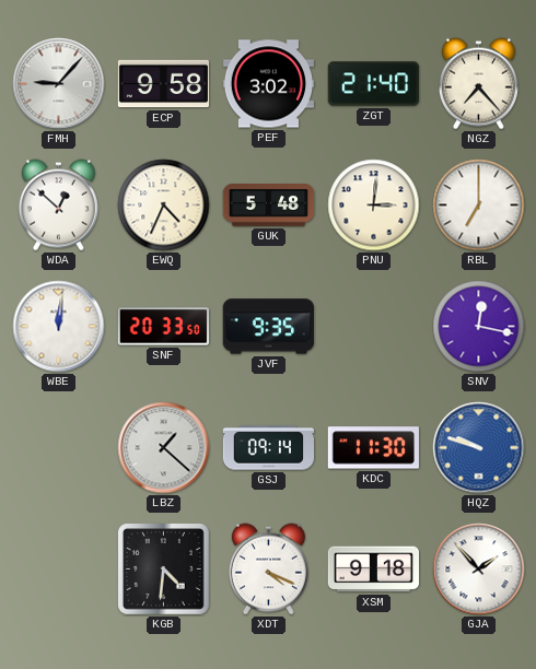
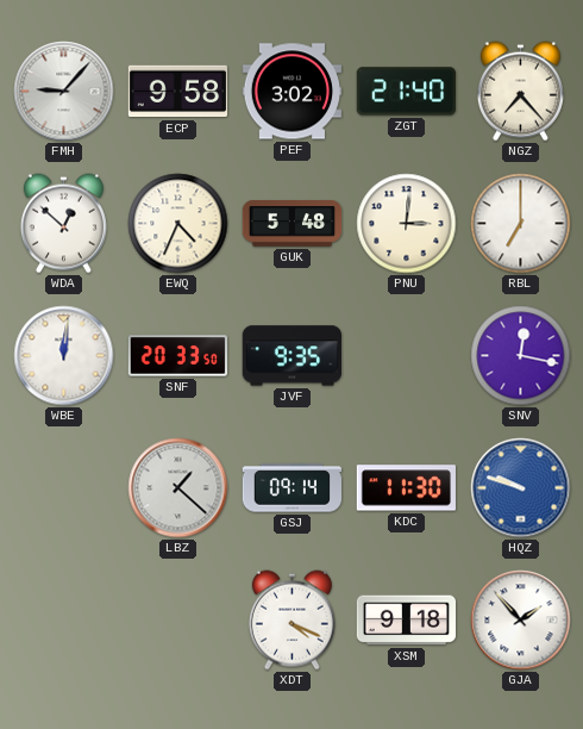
KGB: 4:31 -> none (164, 570)
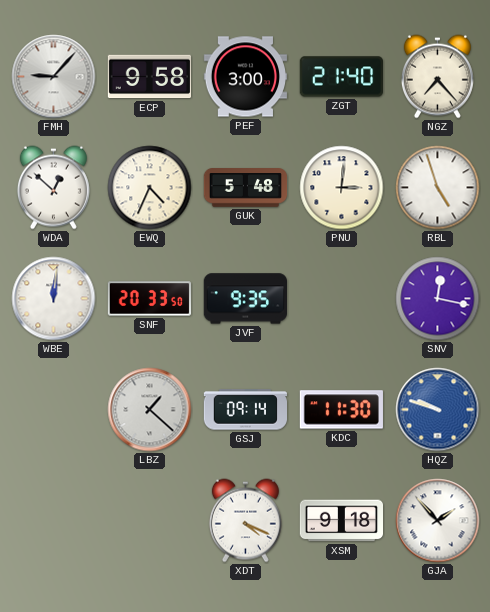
PEF: 3:02 -> 3:00 (245, 77)
RBL: 7:00 -> 4:57 (438, 188)
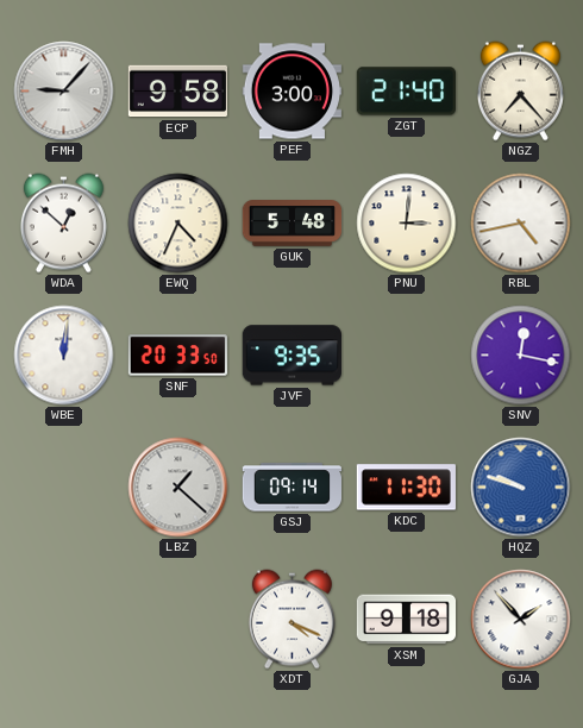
RBL: 4:57 -> 4:43 (521, 224)
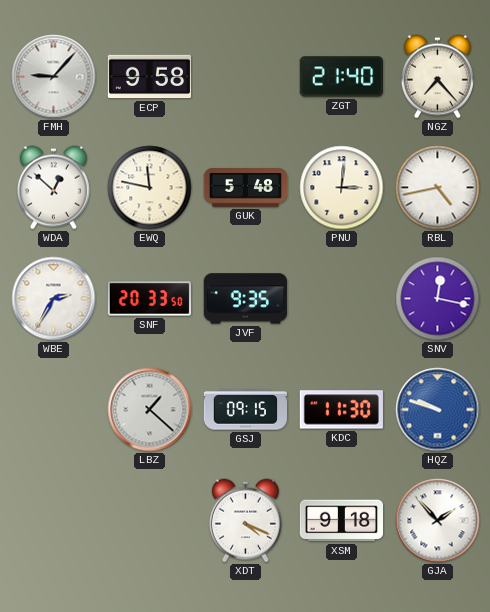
PEF: 3:00 -> none (291, 92)
EWQ: 4:34 -> 11:47 (150, 188)
WBE: 12:01 -> 2:35 (54, 299)
GSJ: 09:14 -> 09:15 (245, 410)
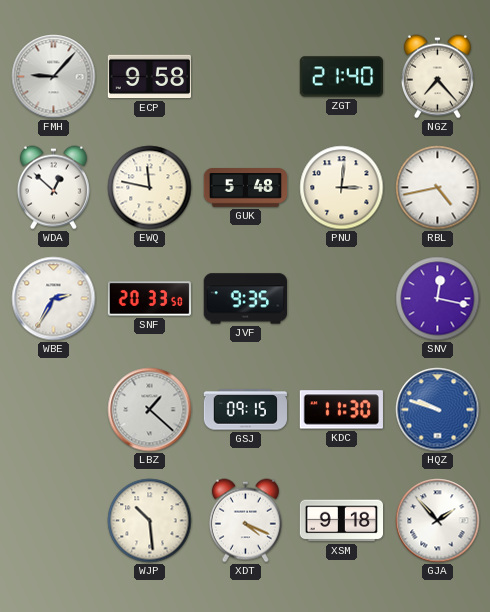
WJP: none -> 10:29 (150, 521)
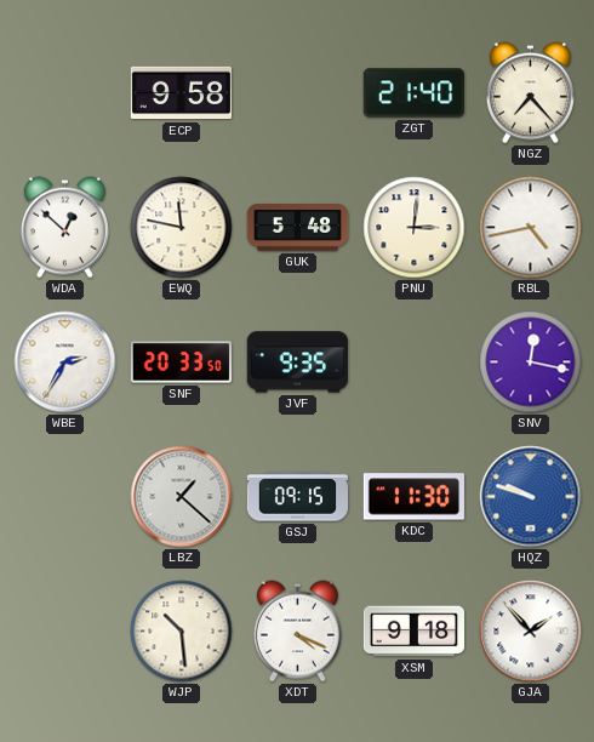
FMH: 9:07 -> none (54, 77)
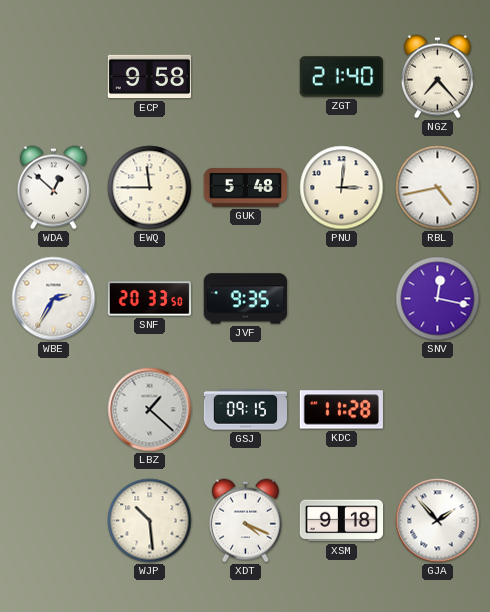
EWQ: 11:47 -> 11:45 (150, 188)
KDC: 11:30 -> 11:28 (341, 410)
HQZ: 9:48 -> none (531, 497)
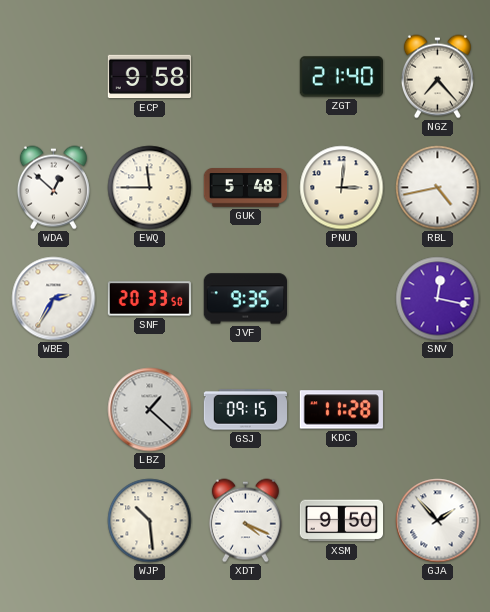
XSM: 9:18 -> 9:50 (341, 521)
